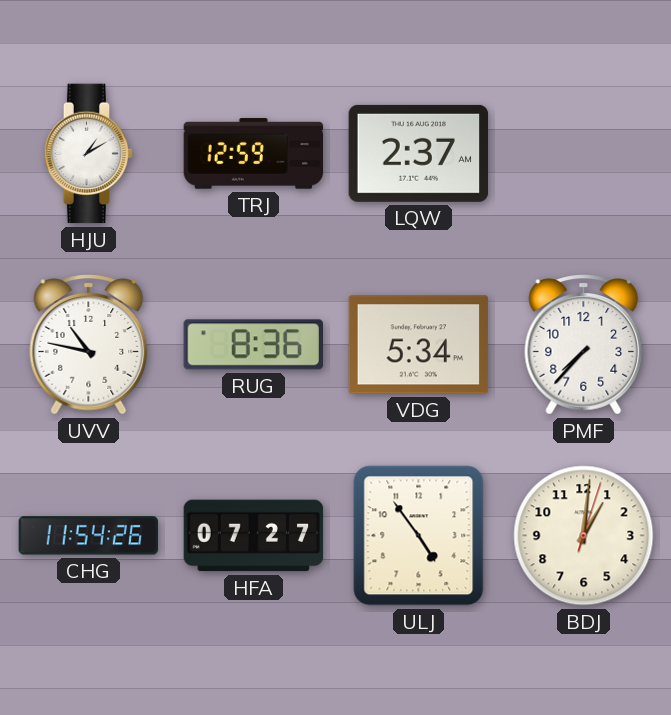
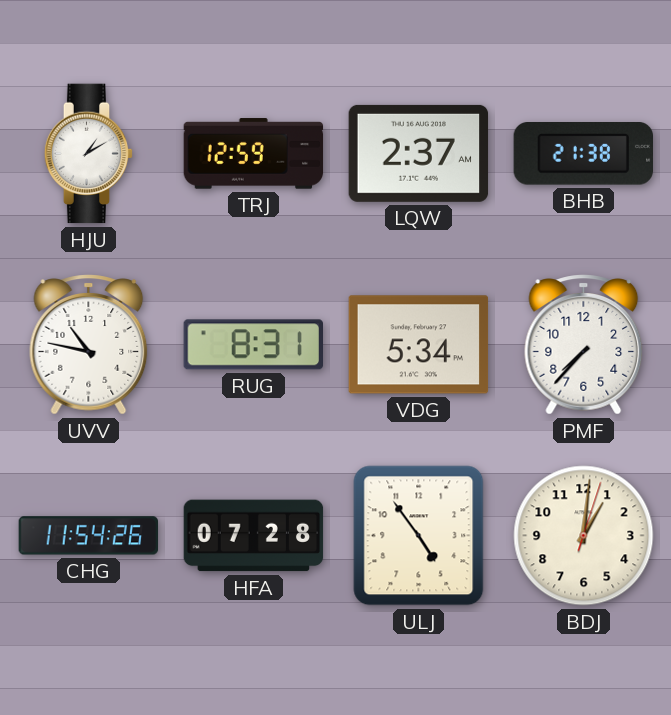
BHB: none -> 21:38 (583, 154)
RUG: 8:36 -> 8:31 (253, 345)
HFA: 07:27 -> 07:28 (254, 536)
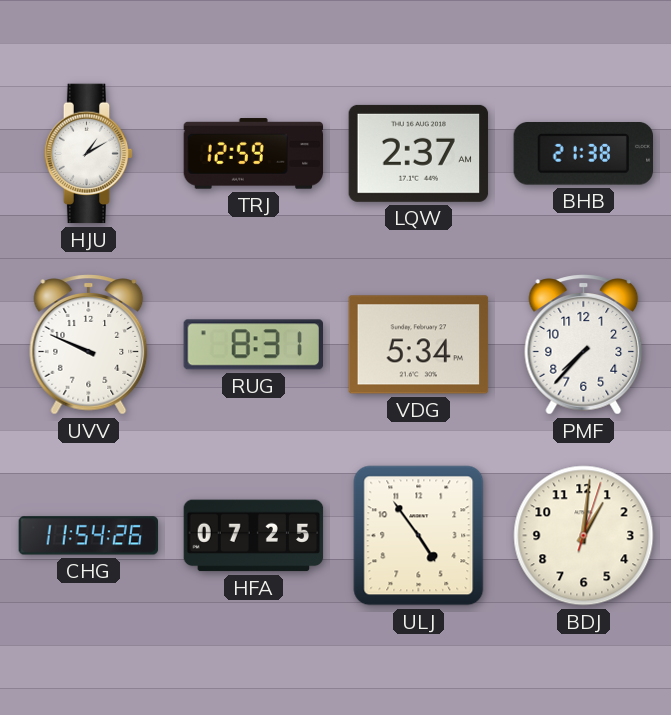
UVV: 10:47 -> 9:49 (89, 345)
HFA: 07:28 -> 07:25 (254, 536)
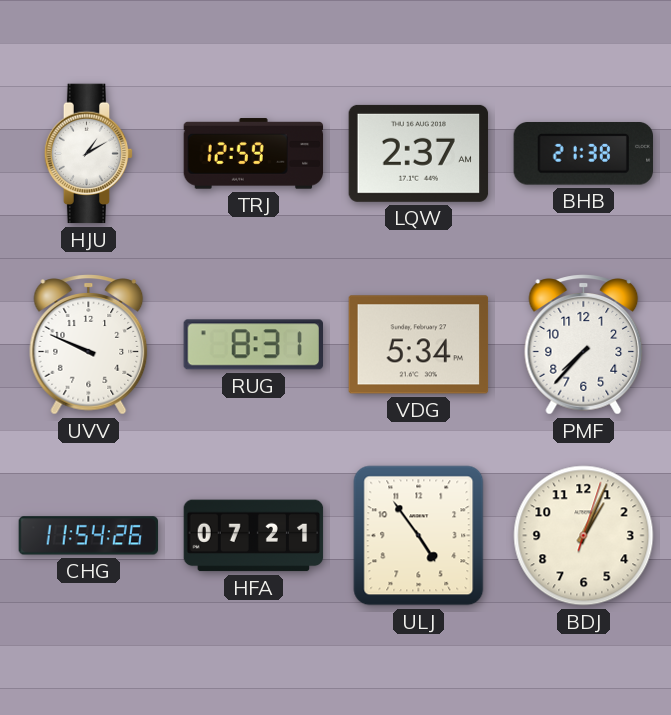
HFA: 07:25 -> 07:21 (254, 536)
BDJ: 1:01 -> 1:04 (584, 536)
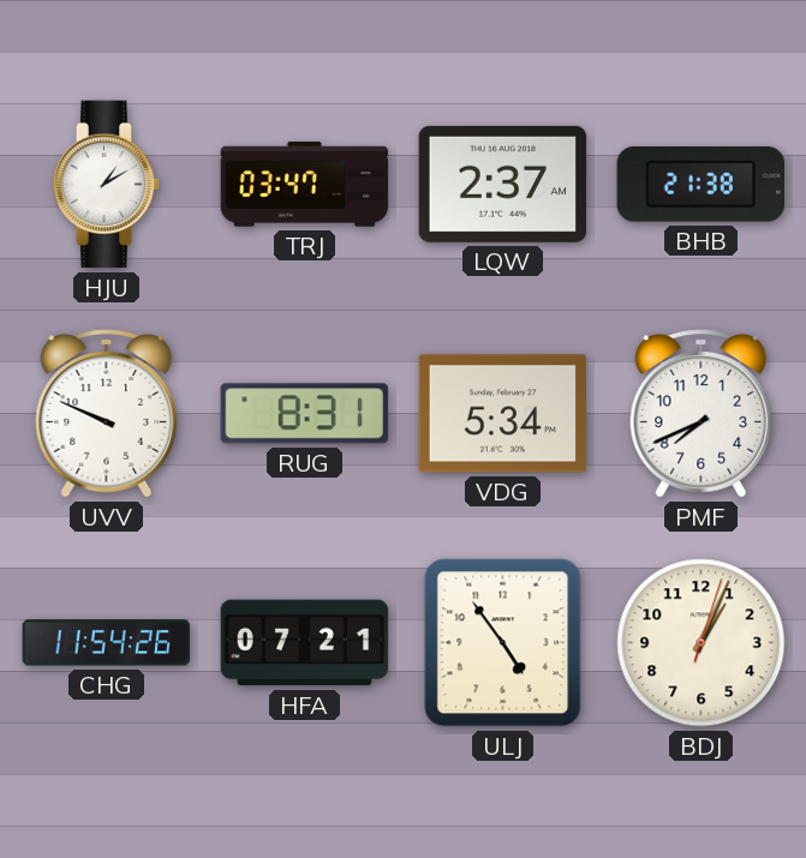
TRJ: 12:59 -> 03:47 (305, 185)
PMF: 7:37 -> 7:41 (701, 414)
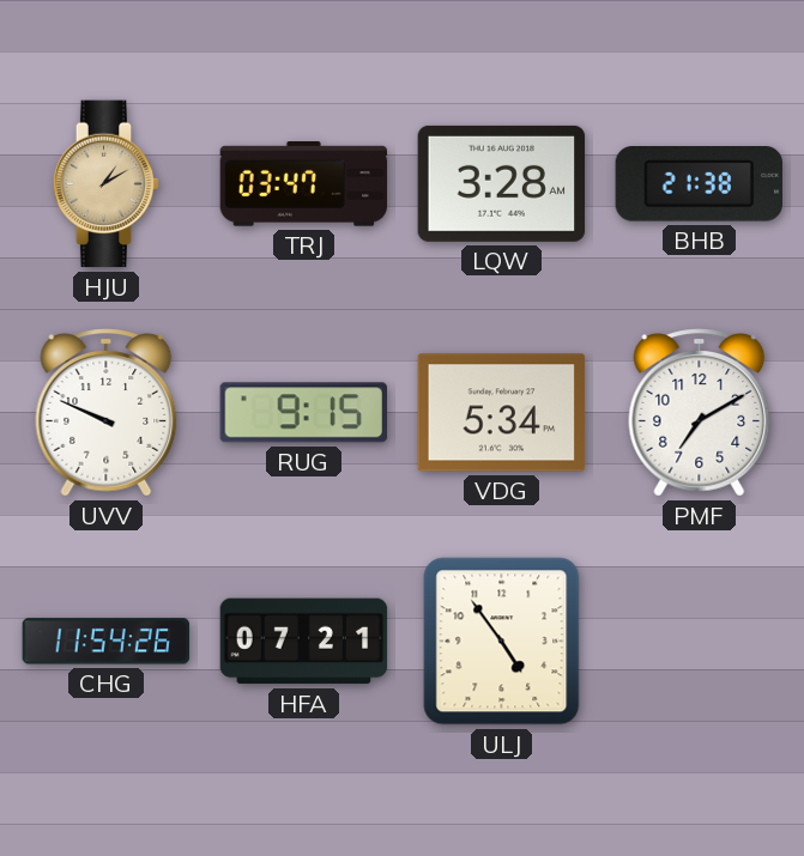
HJU dial: white -> champagne (107, 184)
LQW: 2:37 -> 3:28 (502, 183)
RUG: 8:31 -> 9:15 (303, 413)
PMF: 7:41 -> 7:10 (700, 413)
BDJ: 1:04 -> none (701, 643)
